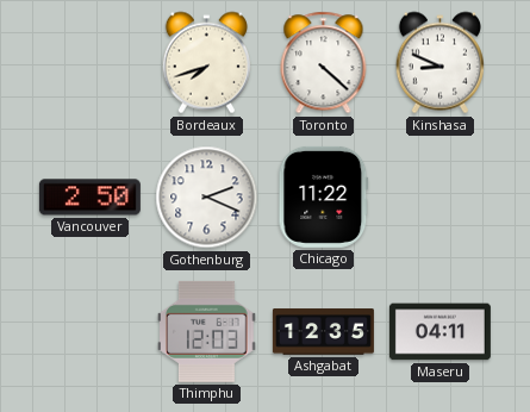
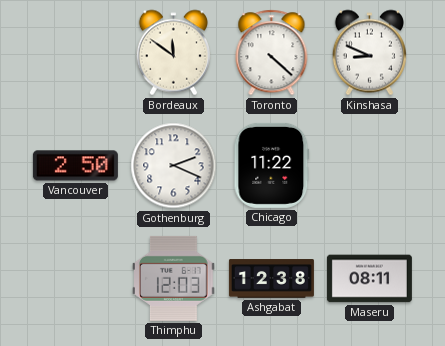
Bordeaux: 7:42 -> 11:51 (173, 53)
Ashgabat: 12:35 -> 12:38 (271, 279)
Maseru: 04:11 -> 08:11 (369, 279)
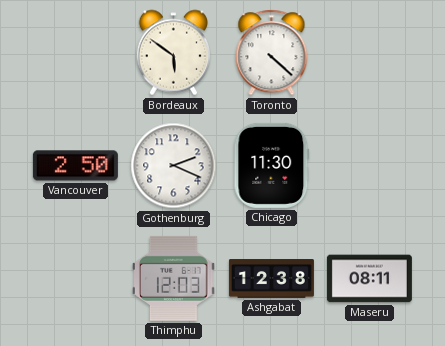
Bordeaux: 11:51 -> 5:51 (173, 53)
Kinshasa: 8:49 -> none (369, 53)
Chicago: 11:22 -> 11:30 (272, 165)
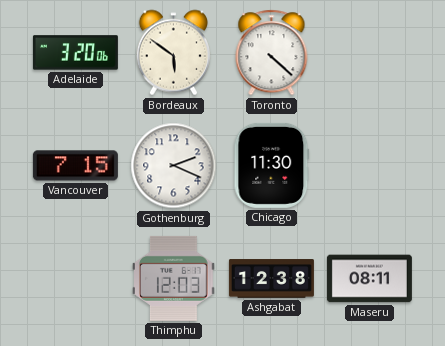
Adelaide: none -> 3:20 (75, 53)
Vancouver: 2:50 -> 7:15 (75, 166)
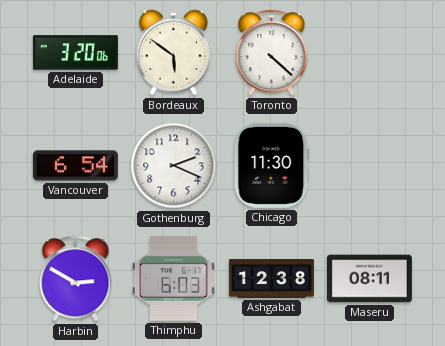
Vancouver: 7:15 -> 6:54 (75, 166)
Harbin: none -> 2:50 (76, 279)
Thimphu: 12:03 -> 6:03 (174, 278)
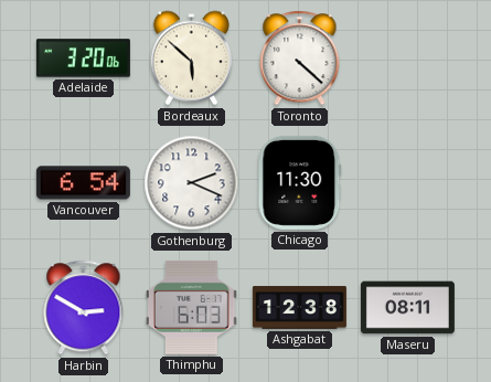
Bordeaux: 5:51 -> 5:52 (191, 59)
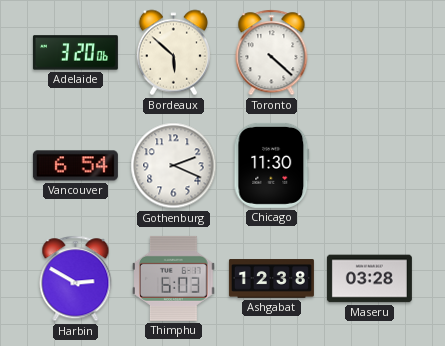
Maseru: 08:11 -> 03:28 (369, 279)
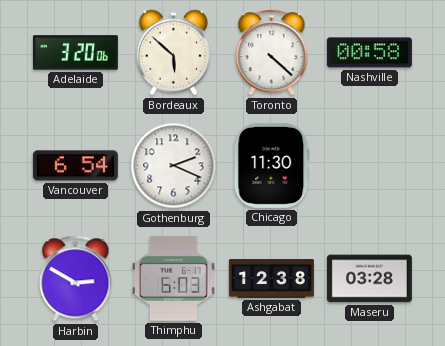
Nashville: none -> 00:58 (369, 53)
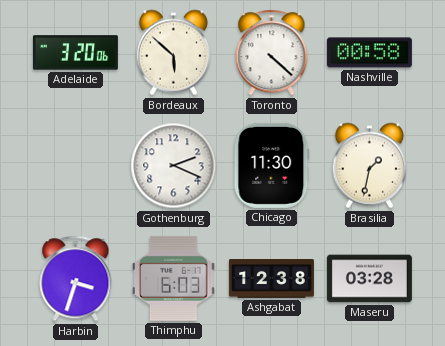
Vancouver: 6:54 -> none (75, 166)
Brasilia: none -> 1:32 (369, 166)
Harbin: 2:50 -> 3:33 (76, 279)
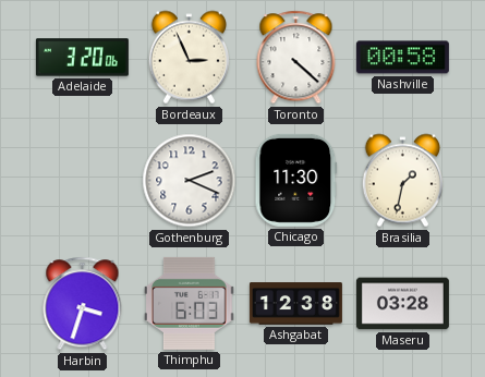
Bordeaux: 5:52 -> 2:56 (189, 58)
